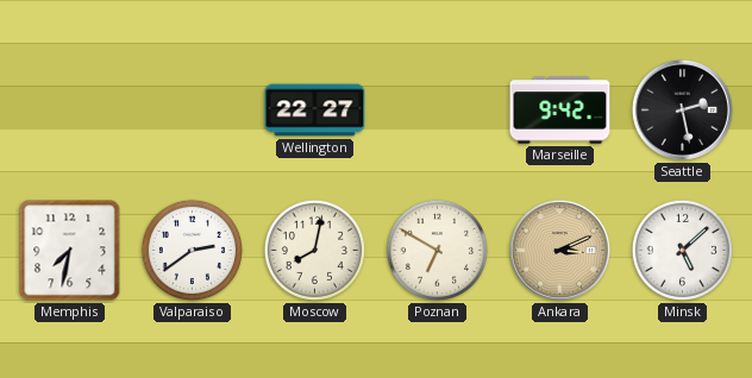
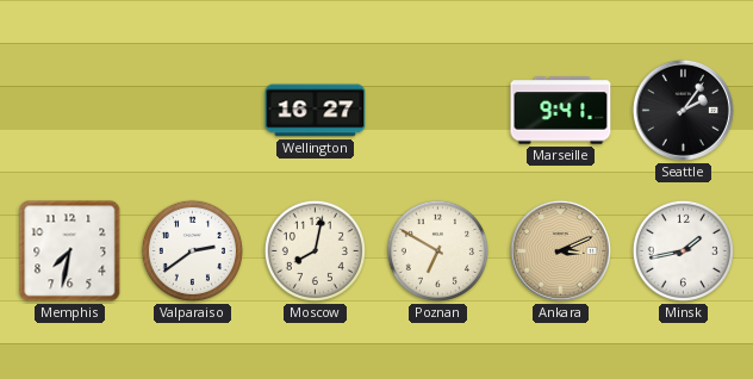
Wellington: 22:27 -> 16:27 (316, 111)
Marseille: 9:42 -> 9:41 (561, 111)
Seattle: 2:28 -> 2:06 (683, 110)
Minsk: 5:08 -> 1:43 (683, 250)
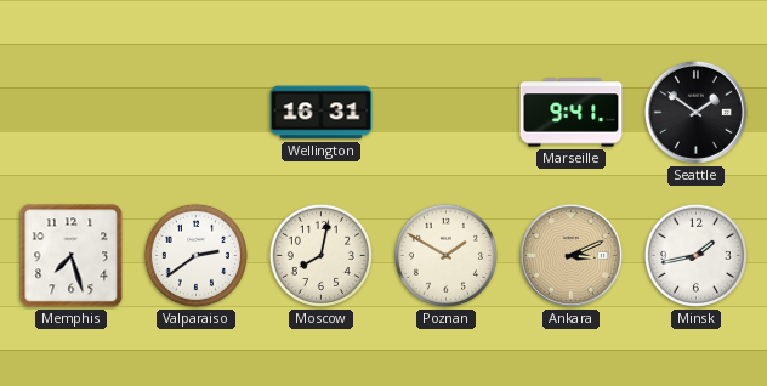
Wellington: 16:27 -> 16:31 (322, 113)
Seattle: 2:06 -> 1:51 (695, 112)
Memphis: 7:32 -> 7:27 (72, 256)
Poznan: 6:50 -> 1:50 (445, 255)
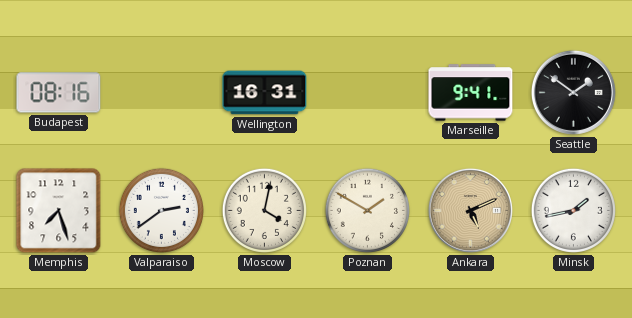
Budapest: none -> 08:16 (59, 93)
Moscow: 8:02 -> 4:02 (264, 210)
Ankara: 3:11 -> 5:11 (470, 210)
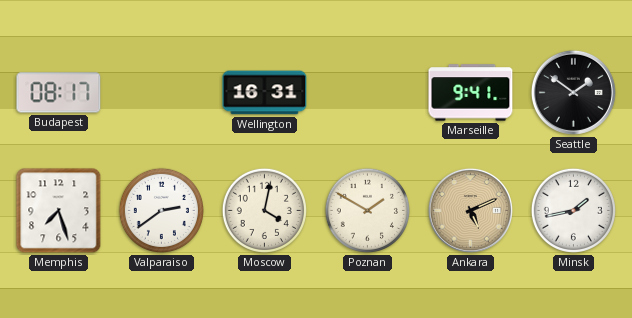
Budapest: 08:16 -> 08:17 (59, 93)
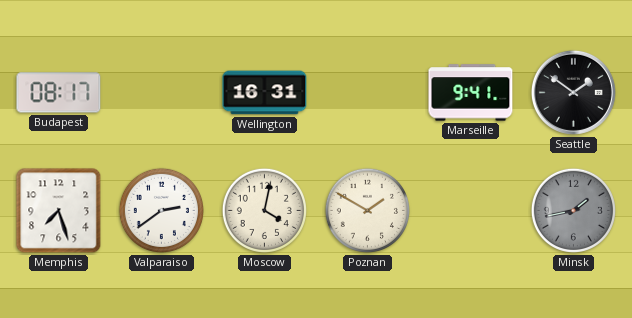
Ankara: 5:11 -> none (470, 210)
Minsk dial: white -> grey (573, 210)
